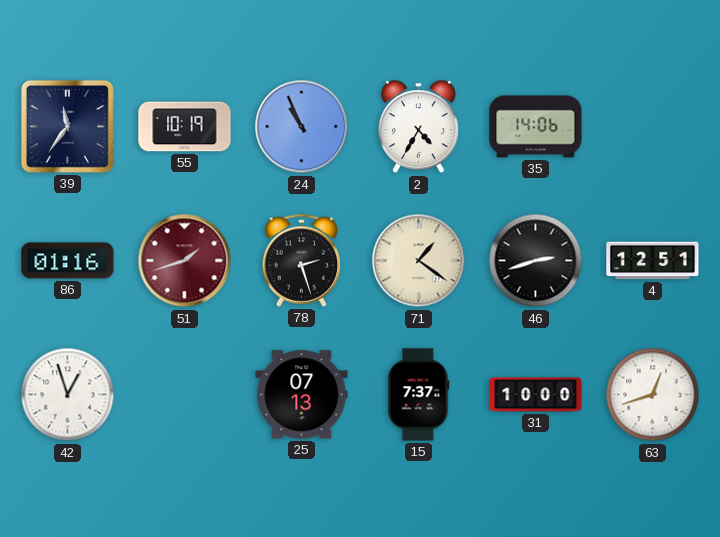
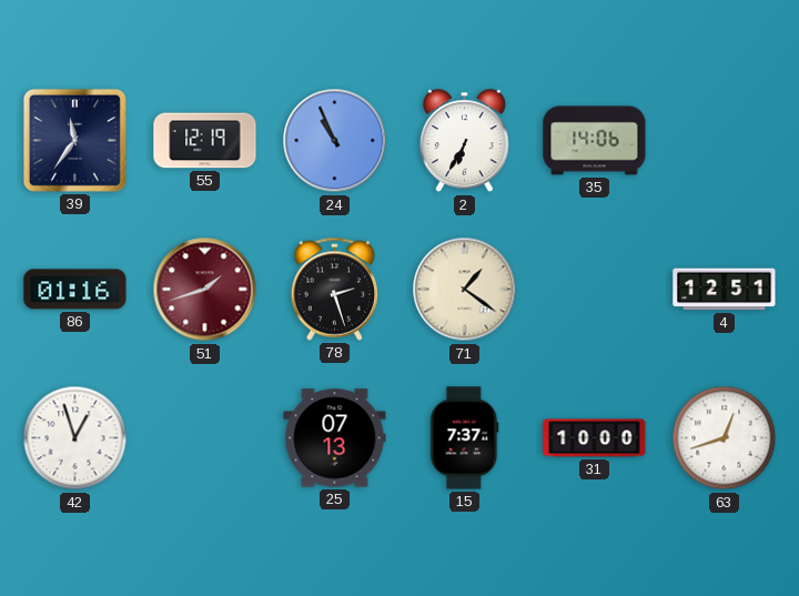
55: 10:19 -> 12:19 (205, 141)
2: 4:35 -> 6:35 (464, 141)
46: 2:42 -> none (536, 261)
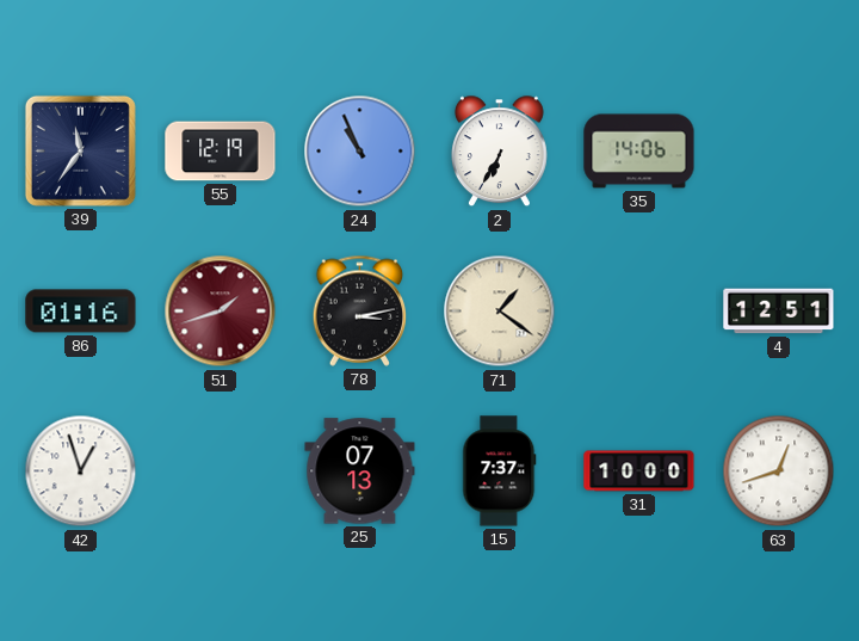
78: 2:27 -> 3:13 (360, 310)
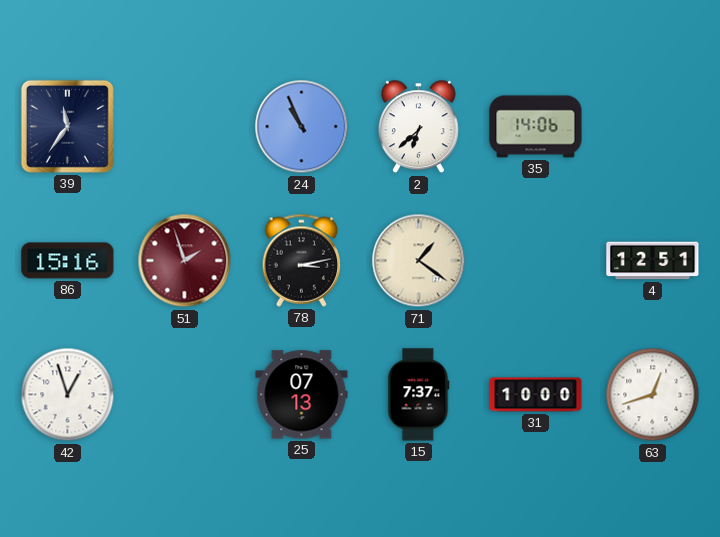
55: 12:19 -> none (221, 152)
2: 6:35 -> 6:38 (418, 127)
86: 01:16 -> 15:16 (68, 261)
51: 1:42 -> 1:57 (185, 261)
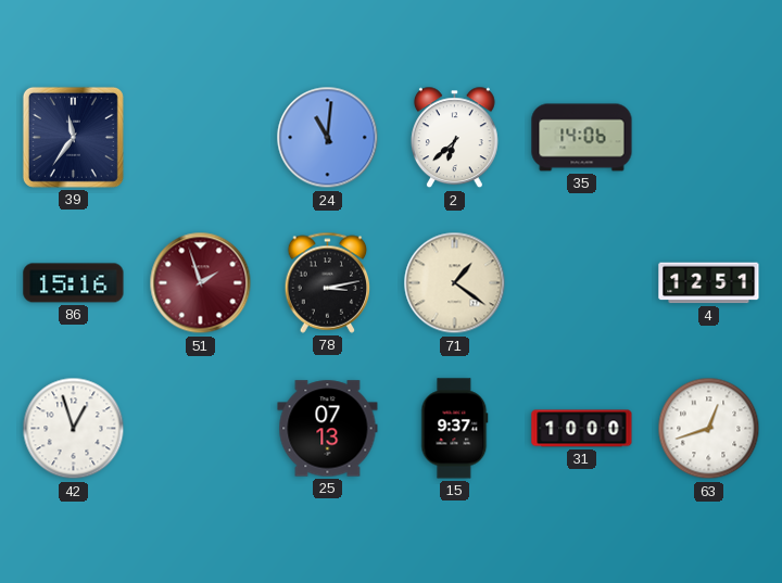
24: 10:56 -> 11:01 (328, 138)
15: 7:37 -> 9:37 (455, 429)
